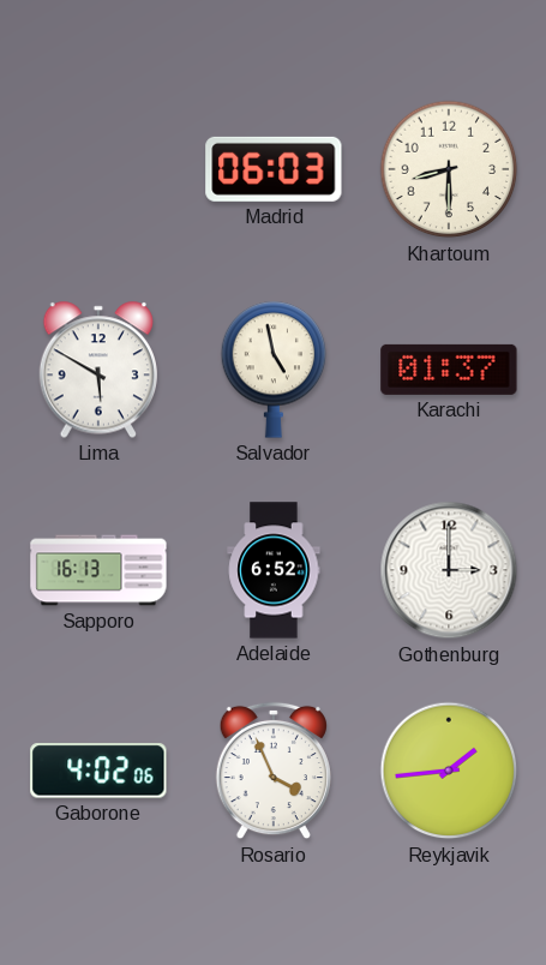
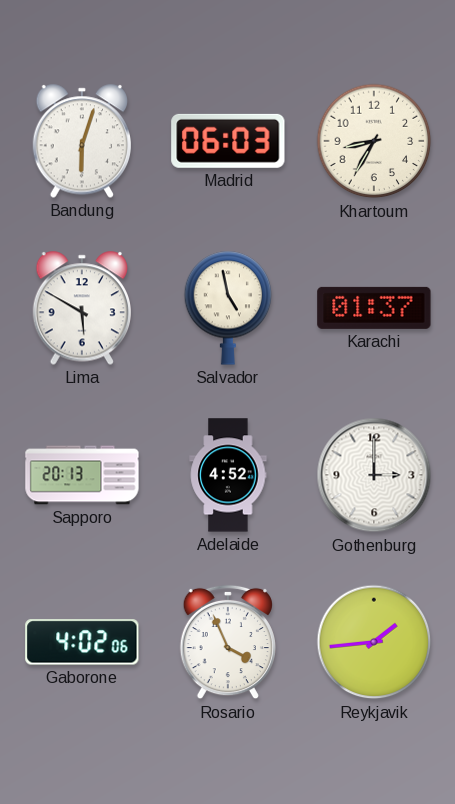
Bandung: none -> 6:03 (81, 141)
Khartoum: 8:30 -> 8:35 (374, 141)
Sapporo: 16:13 -> 20:13 (82, 475)
Adelaide: 6:52 -> 4:52 (228, 475)
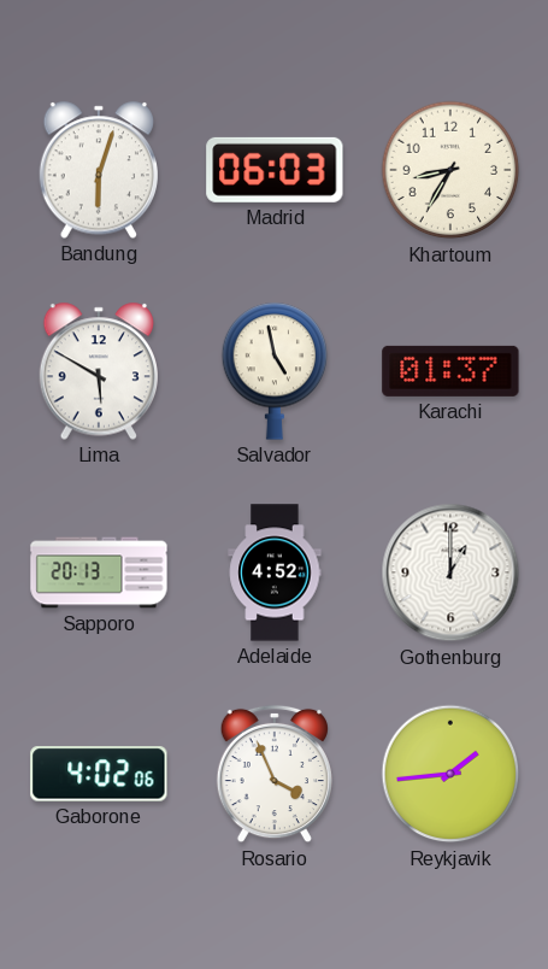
Gothenburg: 3:00 -> 1:00 (450, 572)
